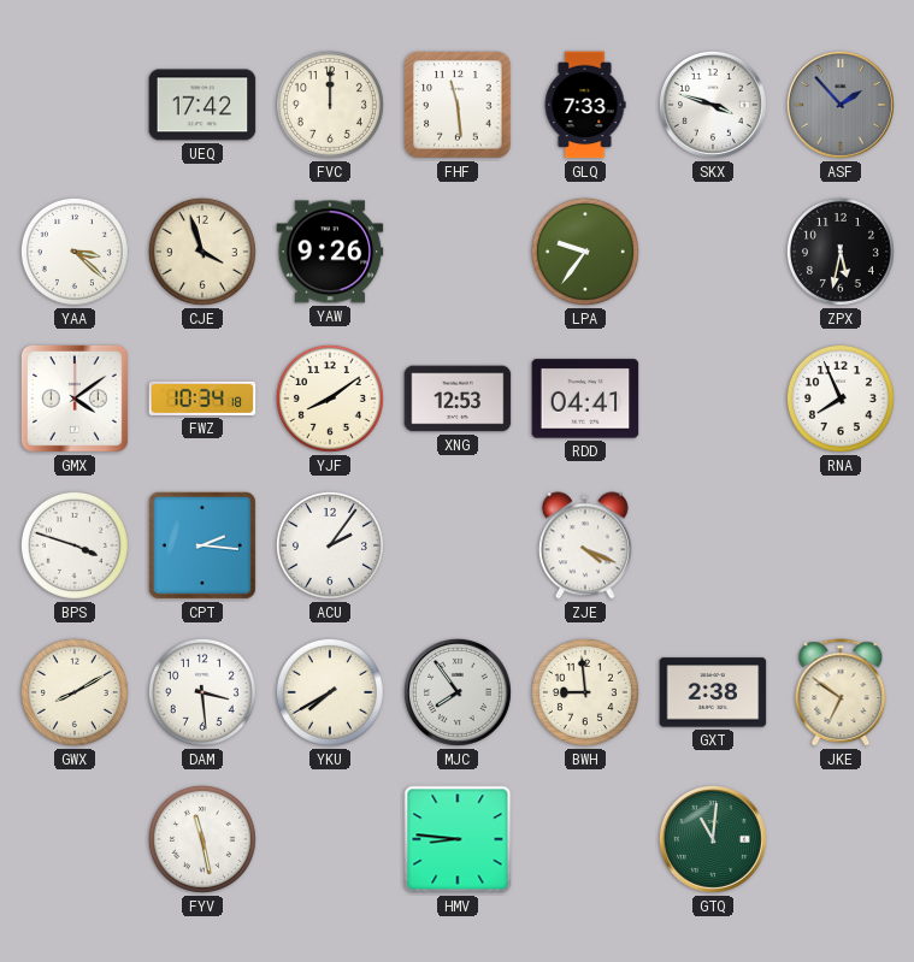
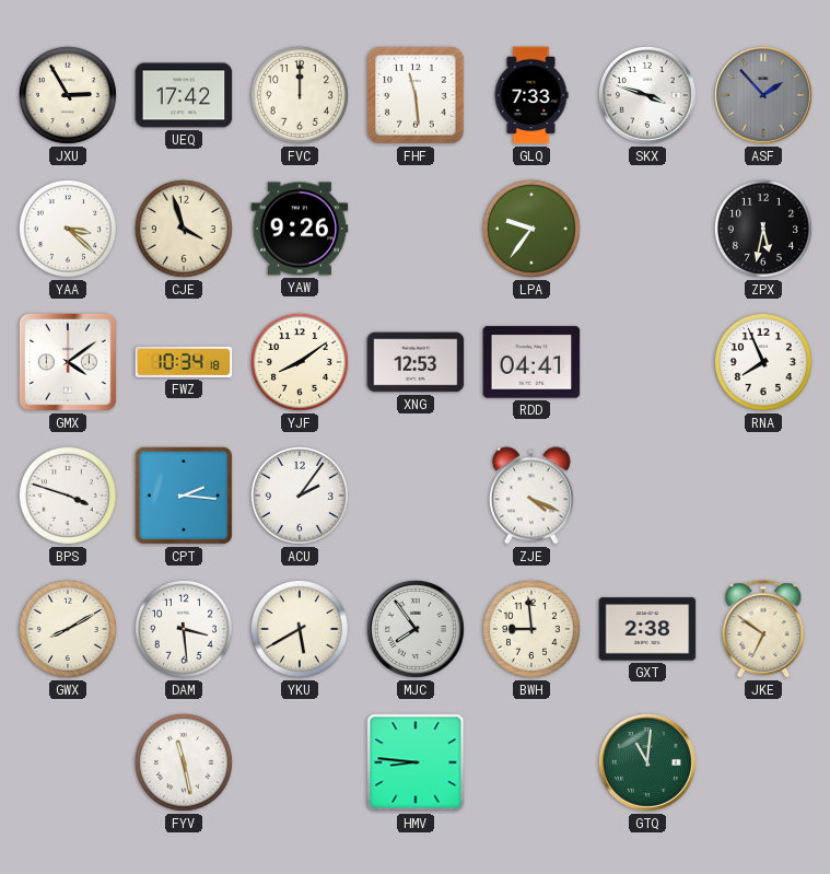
JXU: none -> 2:55 (68, 95)
YKU: 7:40 -> 5:40 (300, 629)
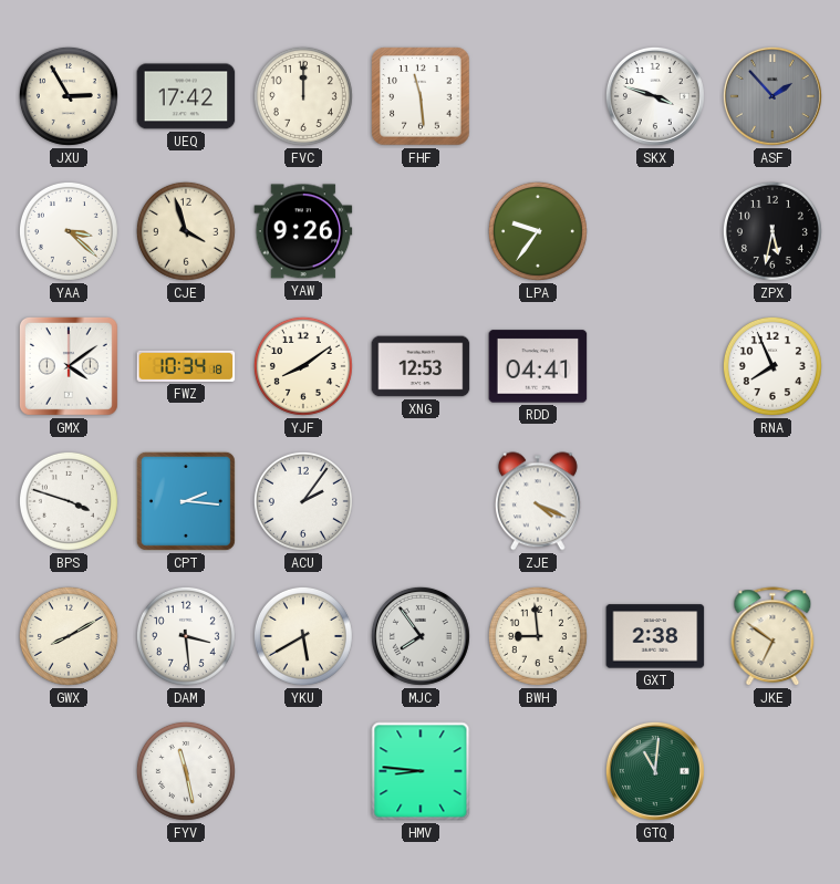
GLQ: 7:33 -> none (531, 95)
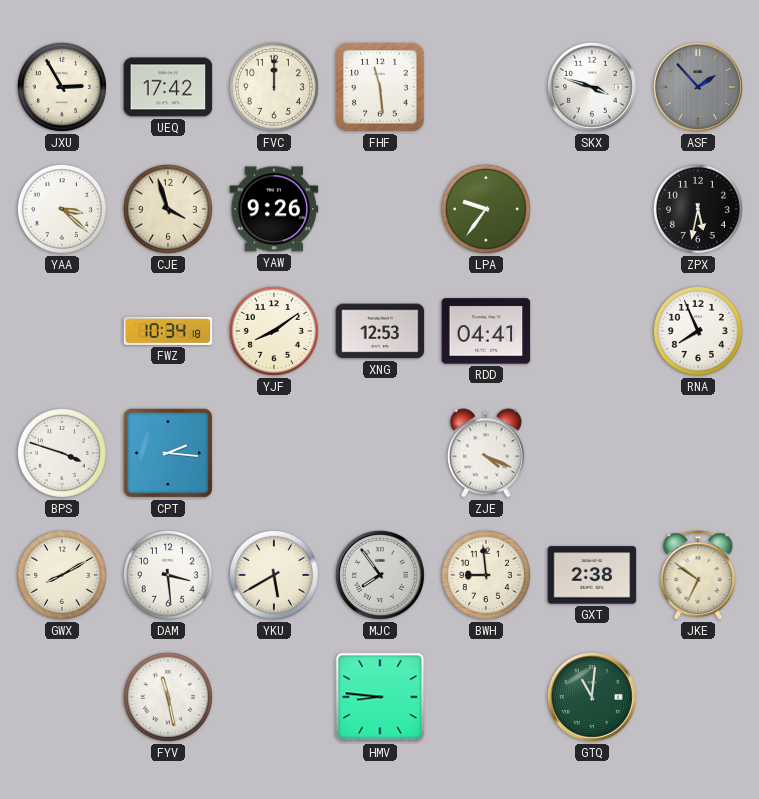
GMX: 4:09 -> none (69, 366)
ACU: 2:06 -> none (303, 501)
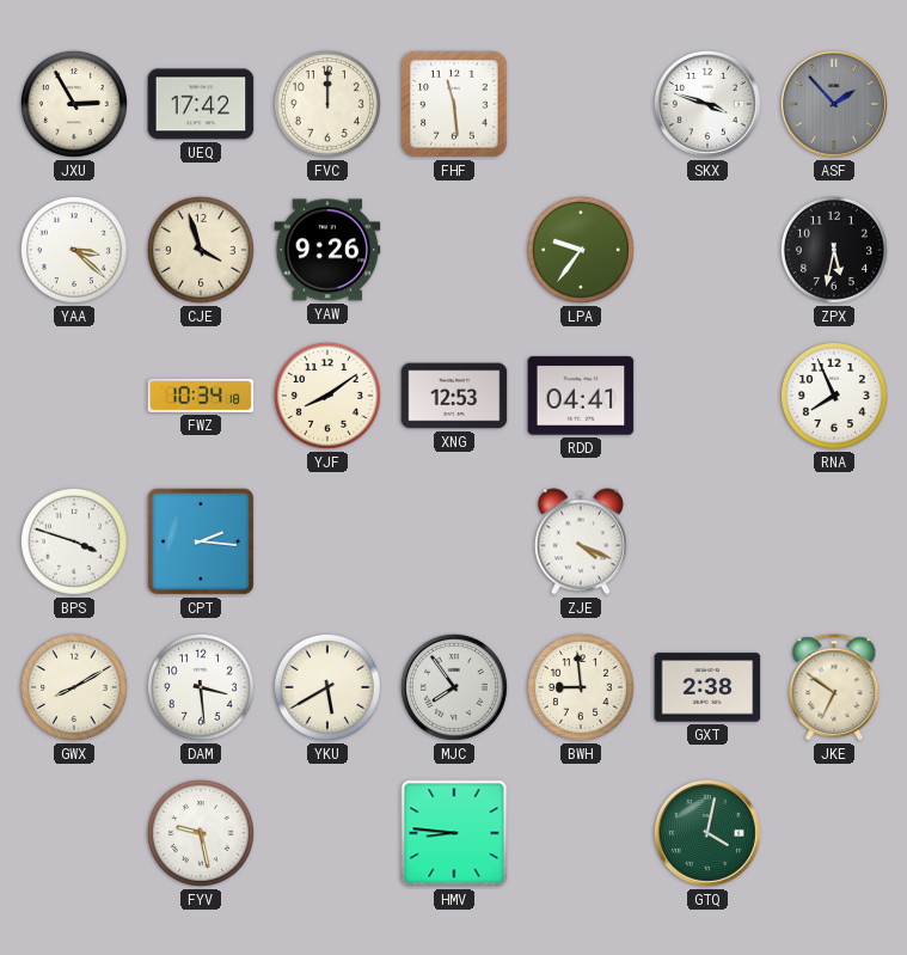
FYV: 11:28 -> 9:28 (201, 833)
GTQ: 11:01 -> 4:02 (707, 833)
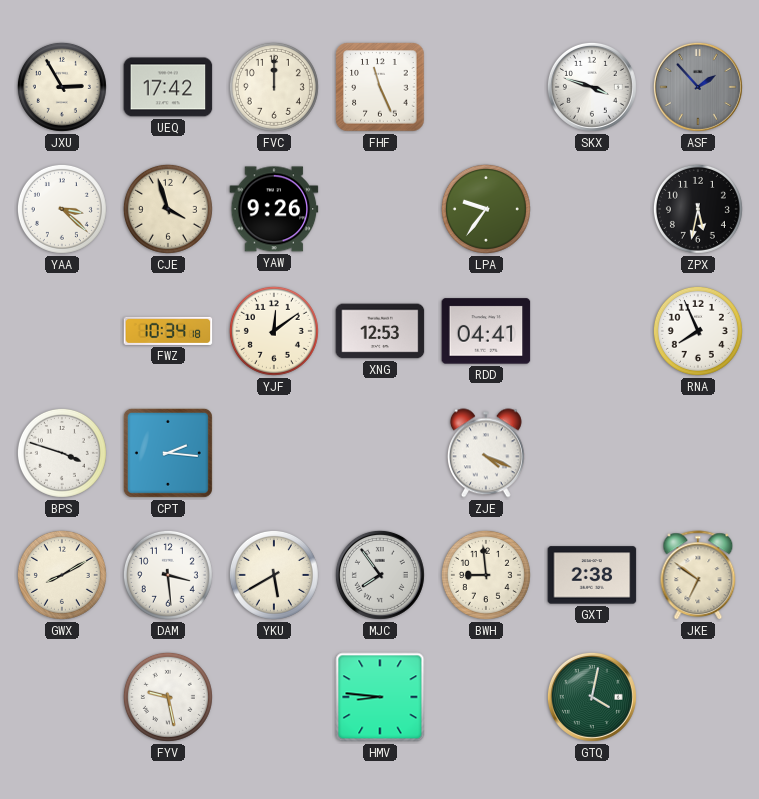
FHF: 11:29 -> 11:26 (380, 87)
YJF: 8:09 -> 12:09 (274, 331)
